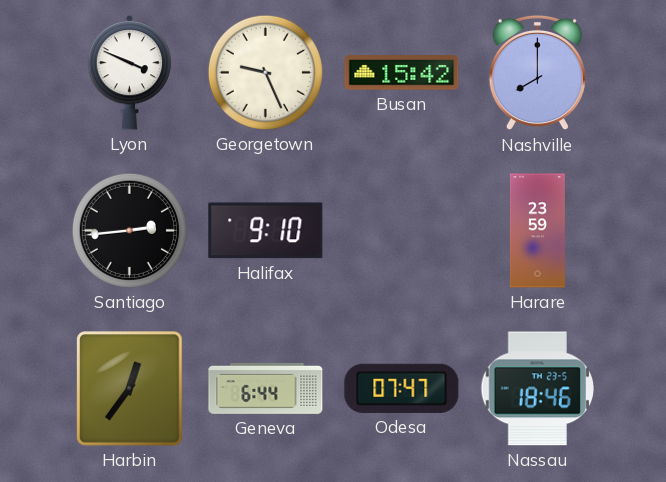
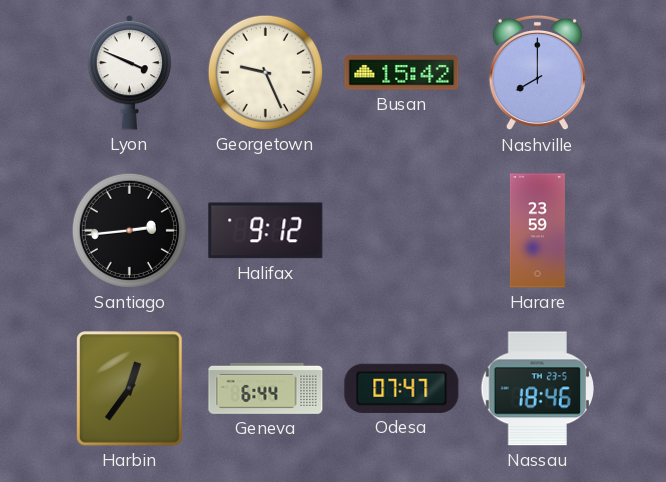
Halifax: 9:10 -> 9:12 (266, 231)
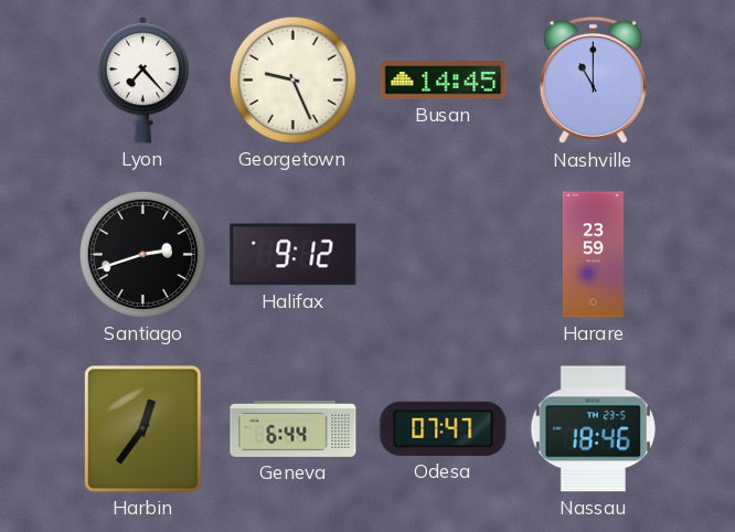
Lyon: 3:49 -> 7:23 (143, 81)
Busan: 15:42 -> 14:45 (444, 81)
Nashville: 8:00 -> 11:00 (593, 81)
Santiago: 2:44 -> 2:42 (142, 254)
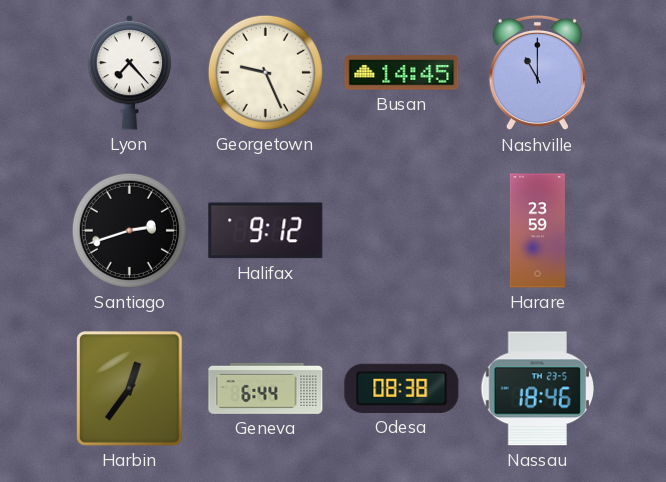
Odesa: 07:47 -> 08:38 (402, 388)
